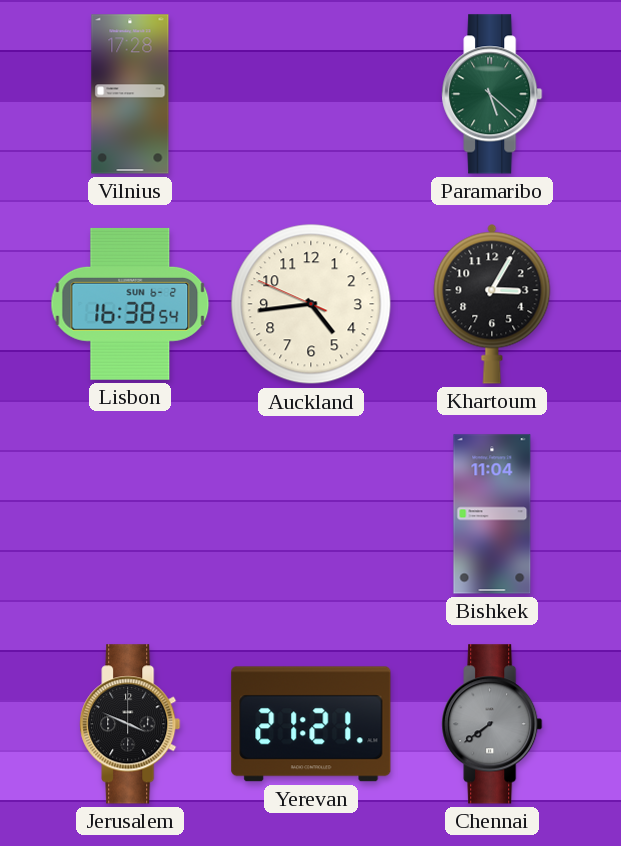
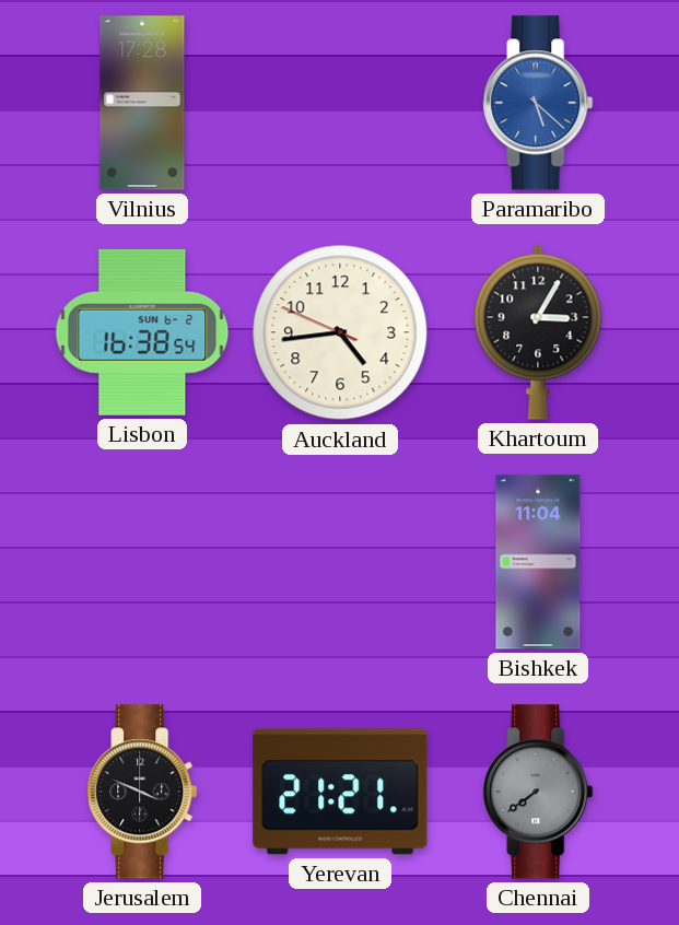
Paramaribo dial: green -> blue (538, 103)
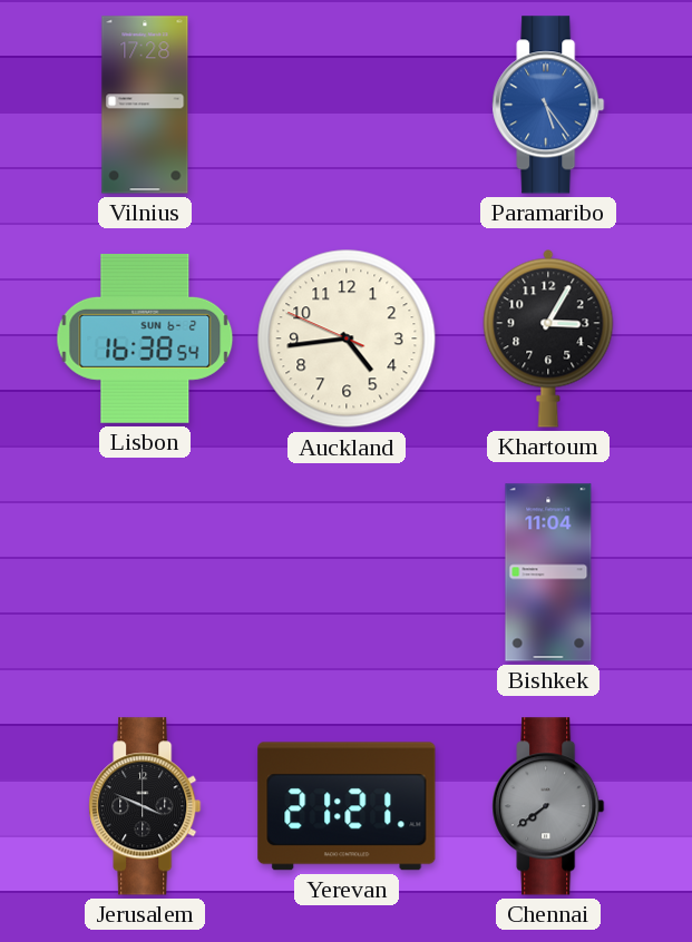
Paramaribo: 5:22 -> 5:24 (548, 105)
